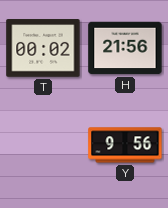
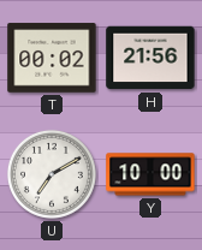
U: none -> 7:10 (52, 174)
Y: 9:56 -> 10:00 (150, 174)
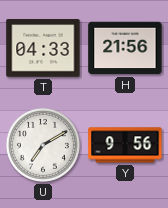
T: 00:02 -> 04:33 (43, 48)
Y: 10:00 -> 9:56 (125, 145)
